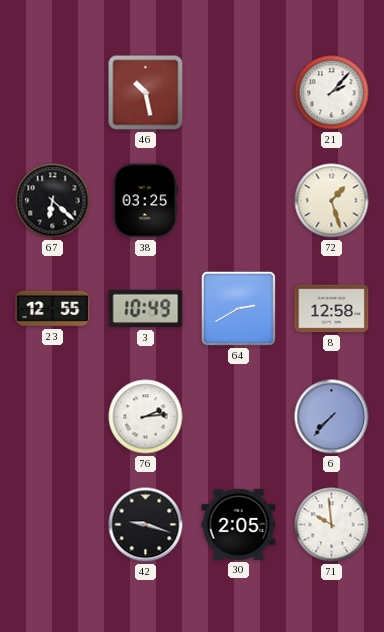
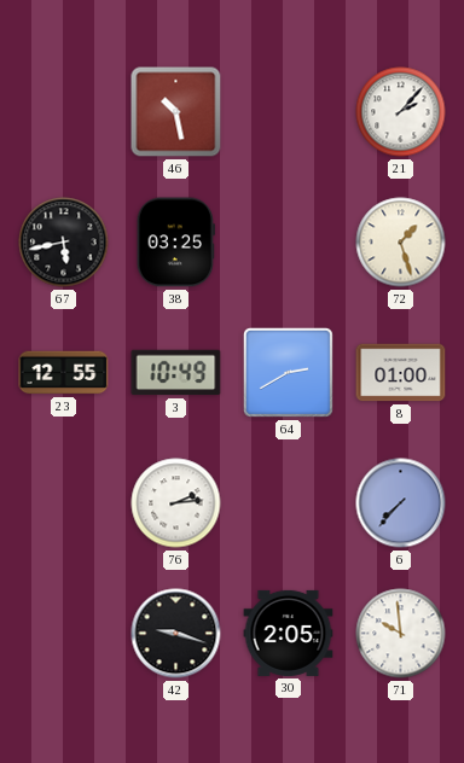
67: 6:22 -> 5:43 (64, 243)
8: 12:58 -> 01:00 (401, 373)
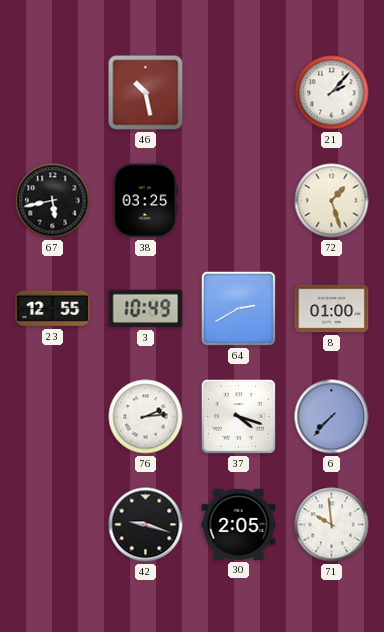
37: none -> 4:18 (238, 416)
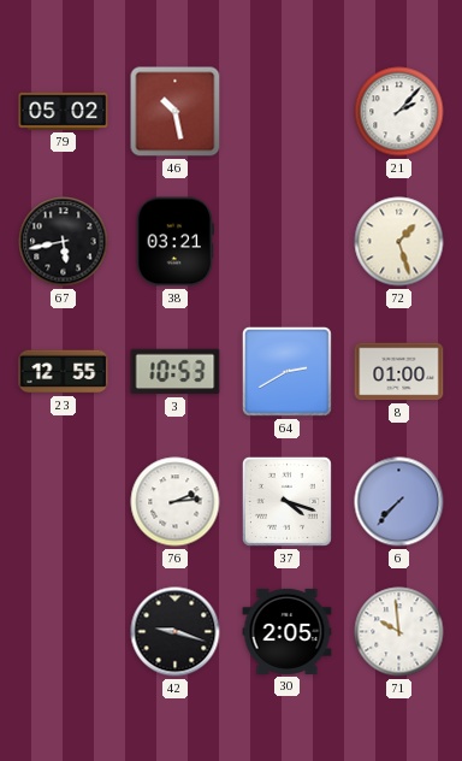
79: none -> 05:02 (64, 111)
38: 03:25 -> 03:21 (174, 242)
3: 10:49 -> 10:53 (176, 372)
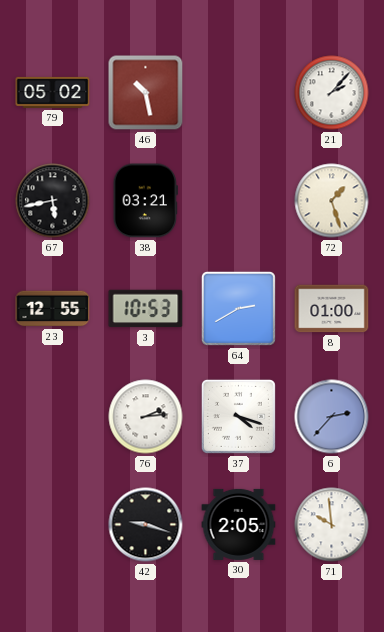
6: 7:37 -> 2:37 (332, 417)
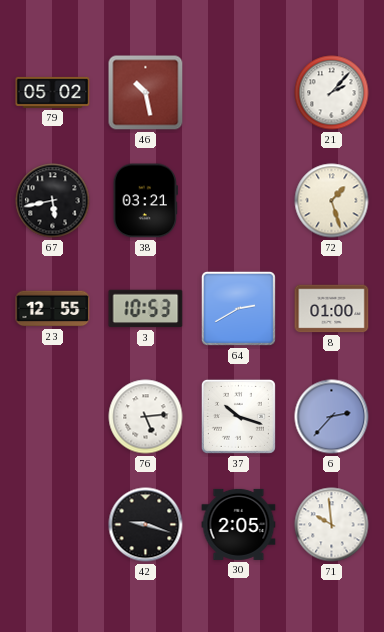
76: 2:14 -> 5:14 (146, 417)
37: 4:18 -> 10:18 (238, 416)
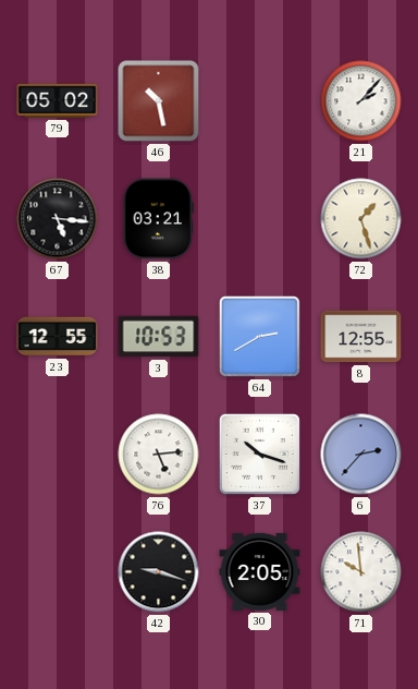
67: 5:43 -> 5:16 (58, 219)
8: 01:00 -> 12:55 (361, 337)
